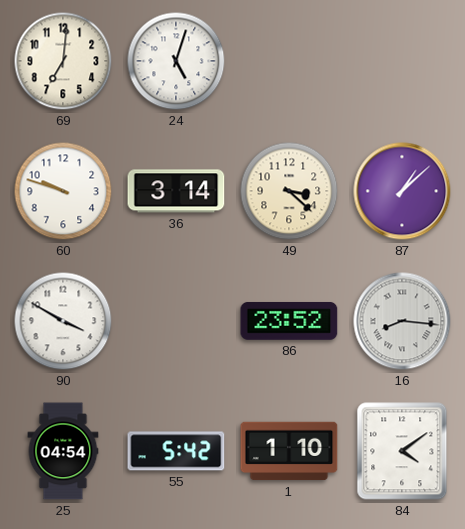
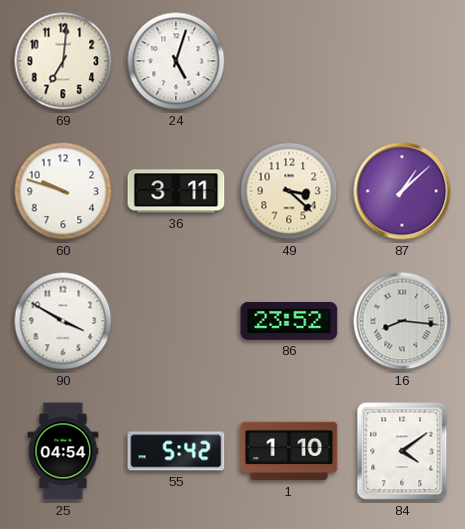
36: 3:14 -> 3:11 (176, 191)
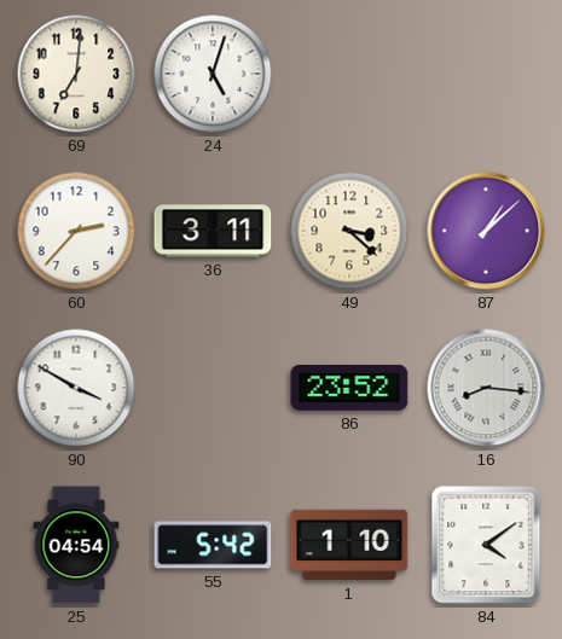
60: 9:48 -> 2:37 (76, 231)
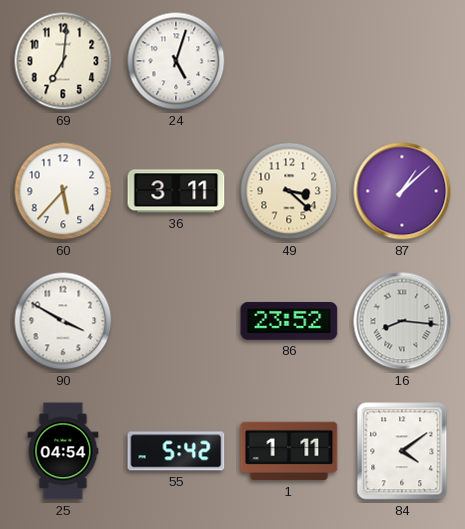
60: 2:37 -> 5:37 (63, 191)
1: 1:10 -> 1:11 (289, 451)
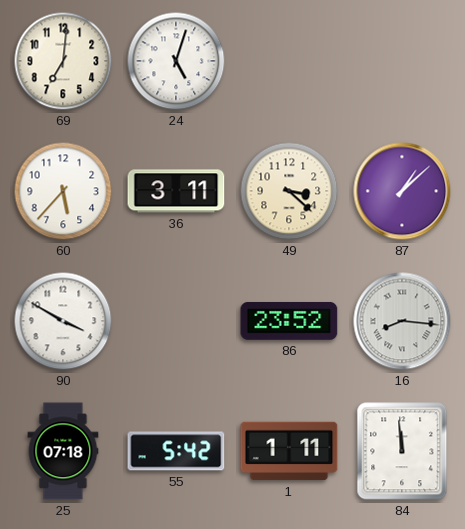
25: 04:54 -> 07:18 (63, 451)
84: 4:09 -> 11:59 (402, 451)
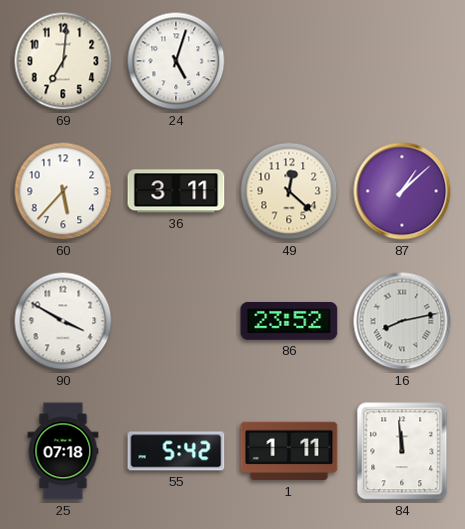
49: 3:22 -> 12:22 (289, 191)
16: 8:16 -> 8:13 (402, 321)
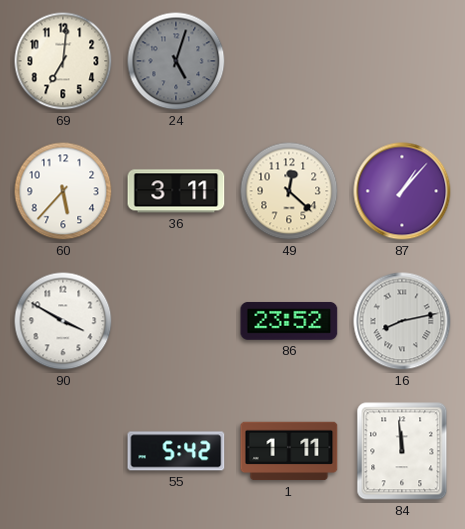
24 dial: white -> grey (176, 61)
87: 1:08 -> 1:07 (402, 191)
25: 07:18 -> none (63, 451)
